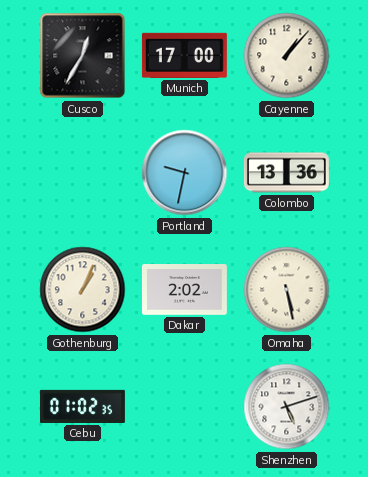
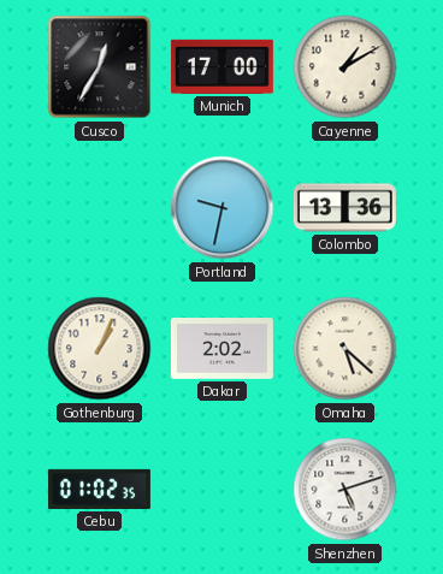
Cayenne: 1:07 -> 1:10 (345, 67)
Omaha: 5:28 -> 5:22 (345, 349)
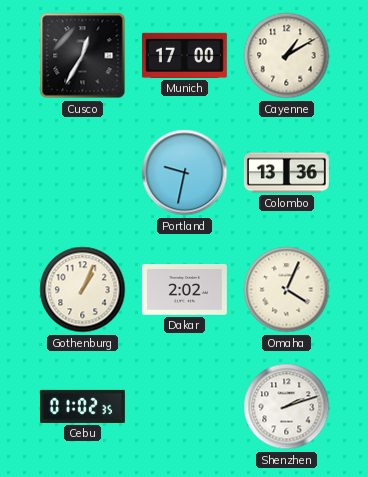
Omaha: 5:22 -> 4:04 (287, 290)
Shenzhen: 5:12 -> 2:12 (287, 407)
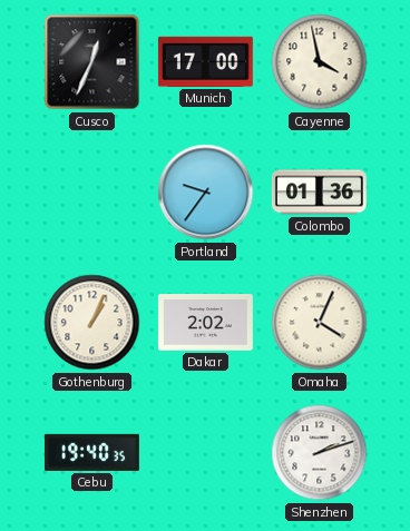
Cusco: 12:35 -> 12:34 (92, 62)
Cayenne: 1:10 -> 3:58 (320, 62)
Portland: 9:32 -> 9:36 (206, 193)
Colombo: 13:36 -> 01:36 (319, 193)
Cebu: 01:02 -> 19:40 (91, 452)
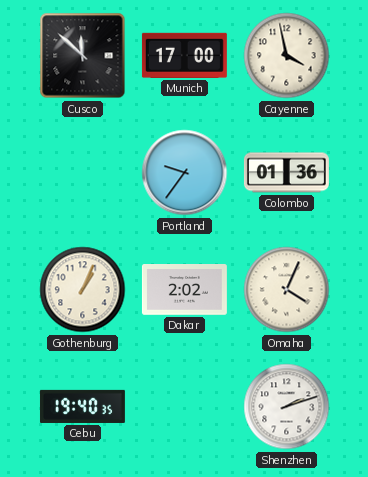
Cusco: 12:34 -> 11:52 (83, 56)
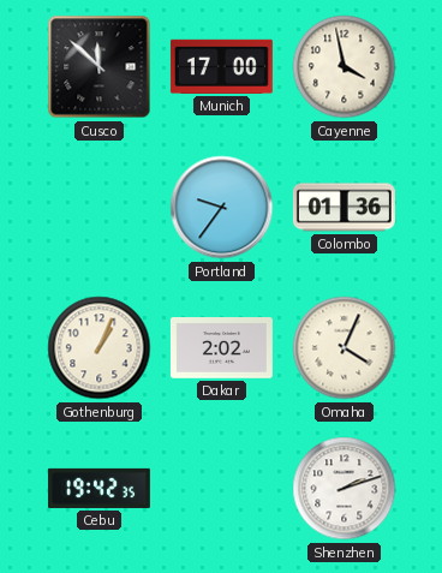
Cebu: 19:40 -> 19:42 (98, 488)
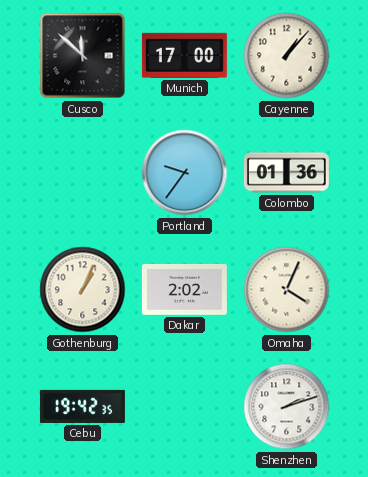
Cayenne: 3:58 -> 1:07 (287, 56)
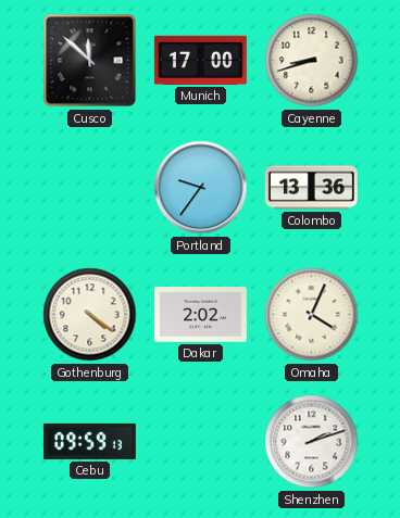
Cayenne: 1:07 -> 8:42 (312, 61)
Colombo: 01:36 -> 13:36 (311, 188)
Gothenburg: 1:04 -> 4:21 (90, 315)
Cebu: 19:42 -> 09:59 (89, 441)
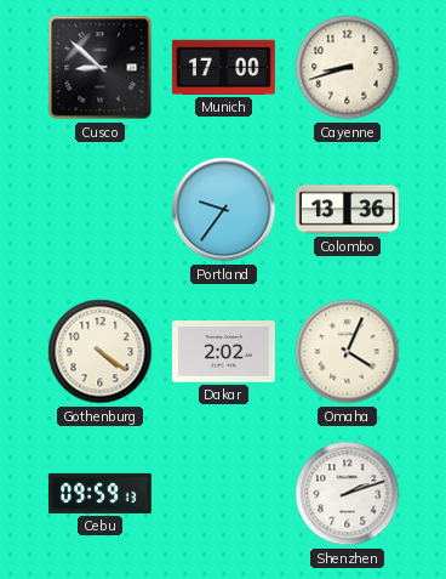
Cusco: 11:52 -> 8:52 (101, 68)
